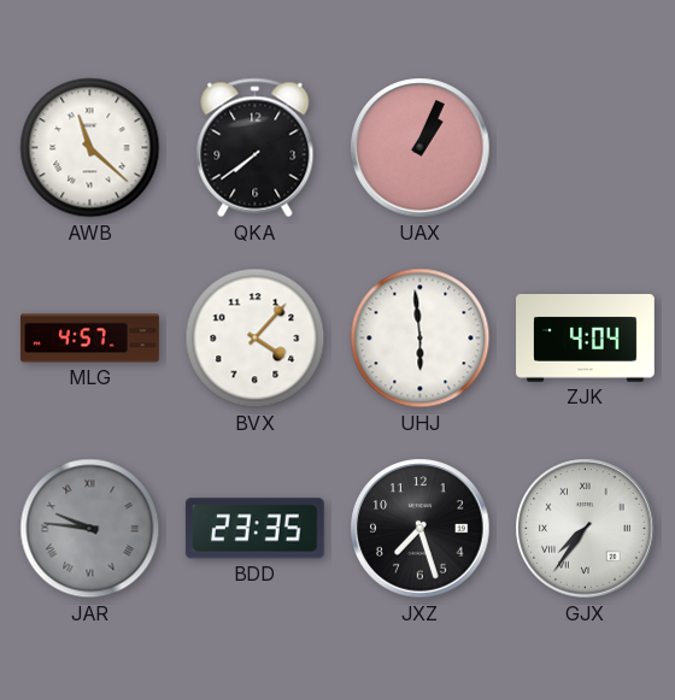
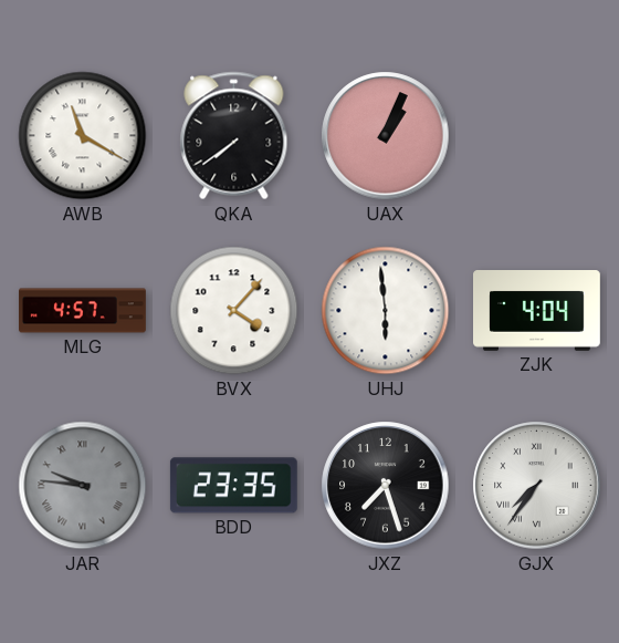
AWB: 11:22 -> 11:20 (83, 136)
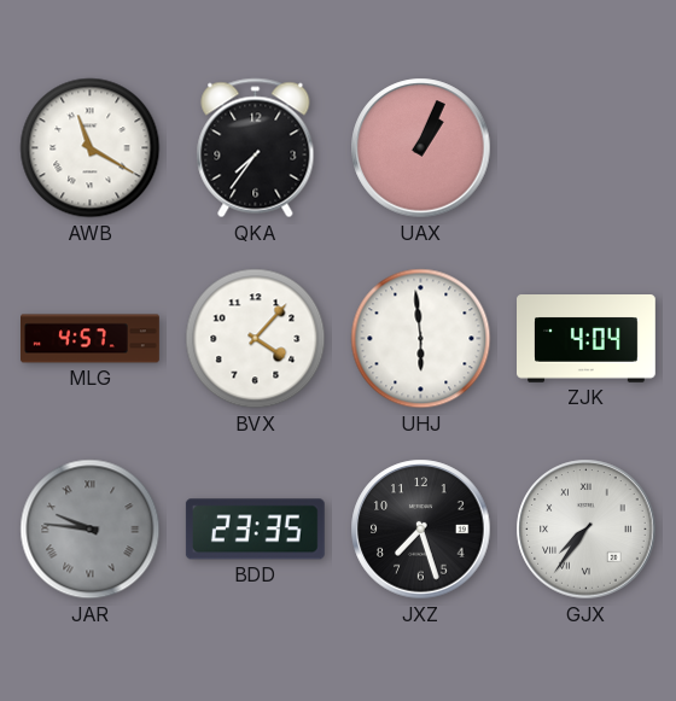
QKA: 7:39 -> 7:36 (256, 148)
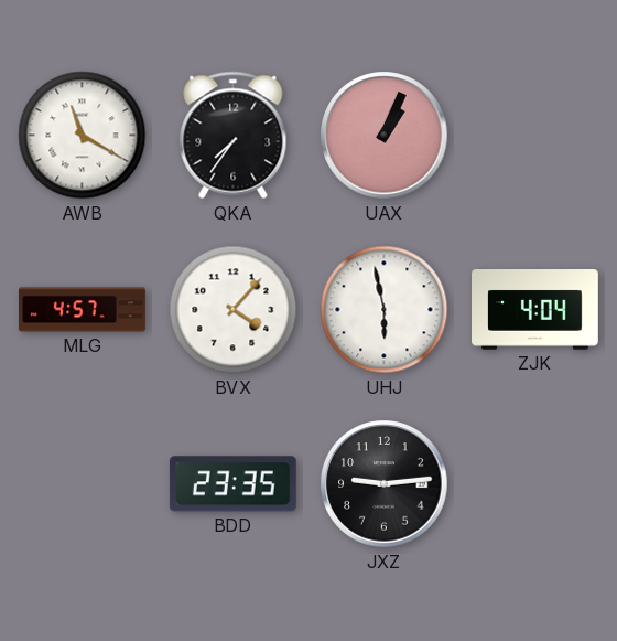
UHJ: 5:59 -> 5:58 (385, 310)
JAR: 9:46 -> none (91, 530)
JXZ: 7:27 -> 9:14 (385, 484)
GJX: 7:36 -> none (587, 530)
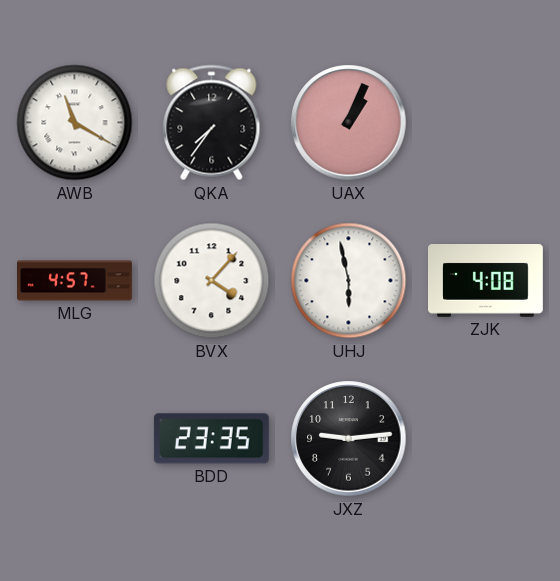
ZJK: 4:04 -> 4:08 (486, 281)
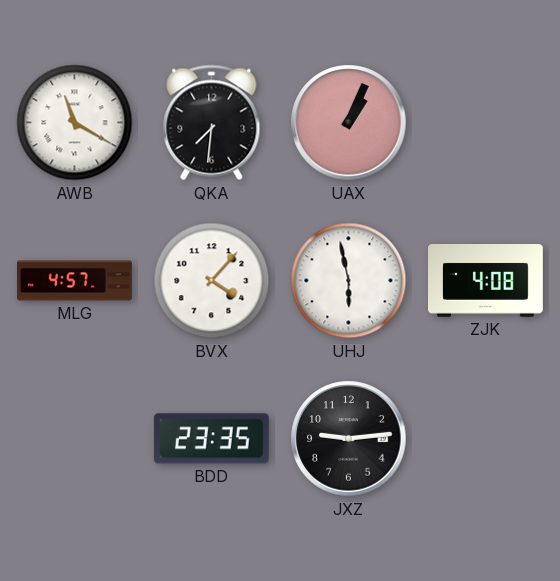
QKA: 7:36 -> 7:31 (212, 123)
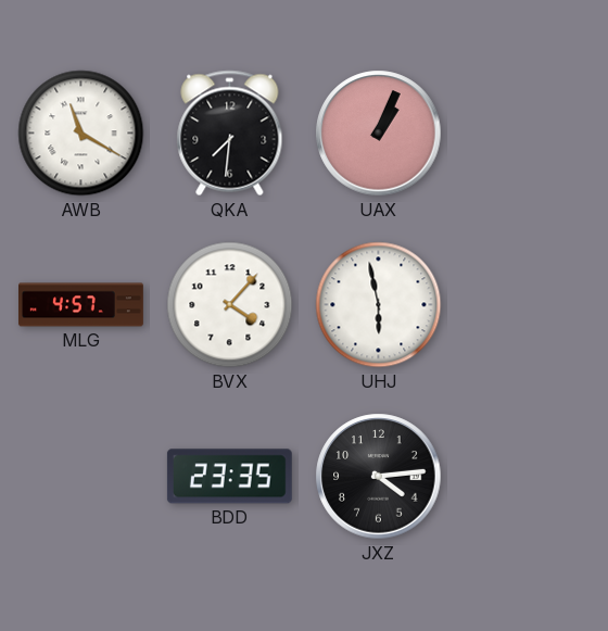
ZJK: 4:08 -> none (486, 281)
JXZ: 9:14 -> 4:14 (379, 477)
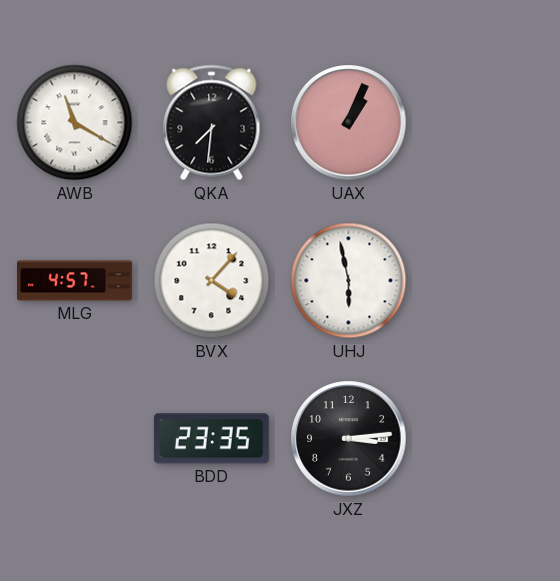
JXZ: 4:14 -> 3:14 (349, 439)
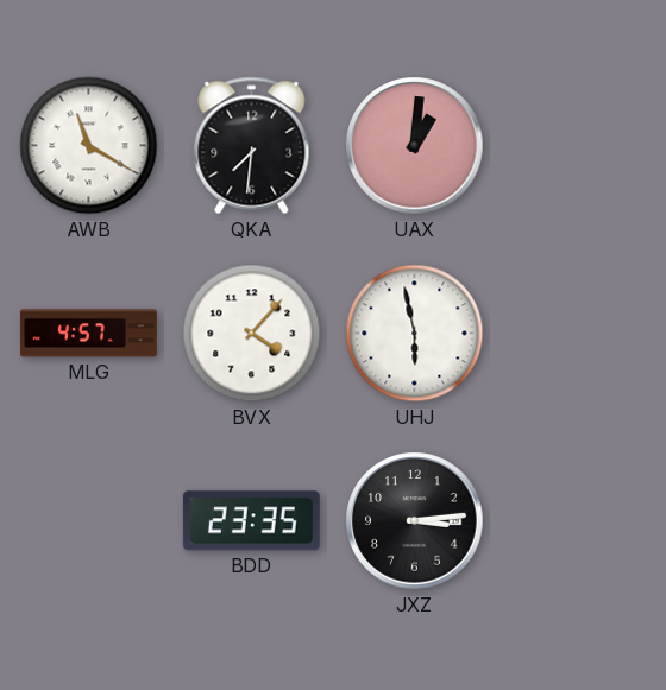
UAX: 1:04 -> 1:01 (415, 146)
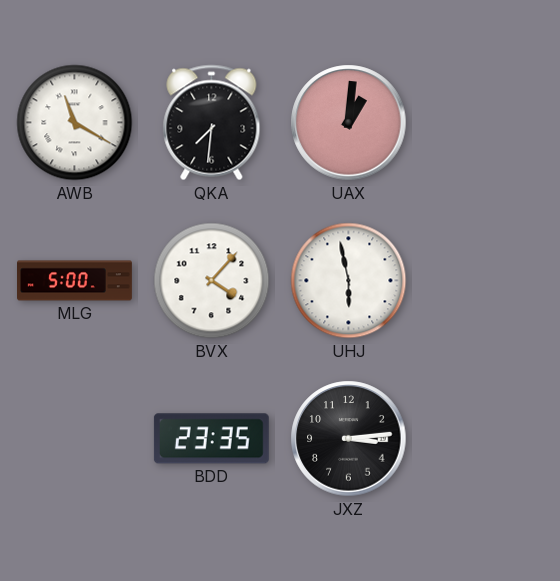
MLG: 4:57 -> 5:00 (75, 281)
